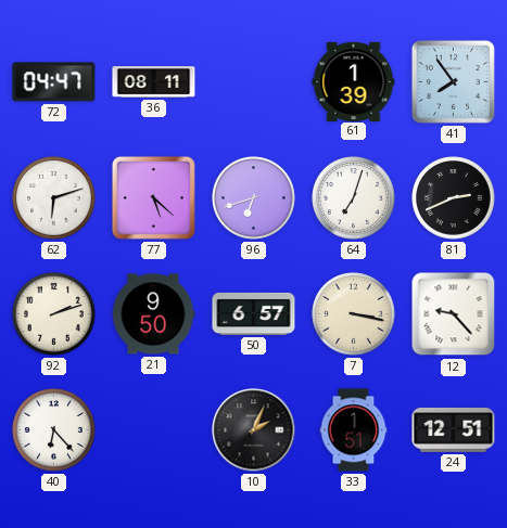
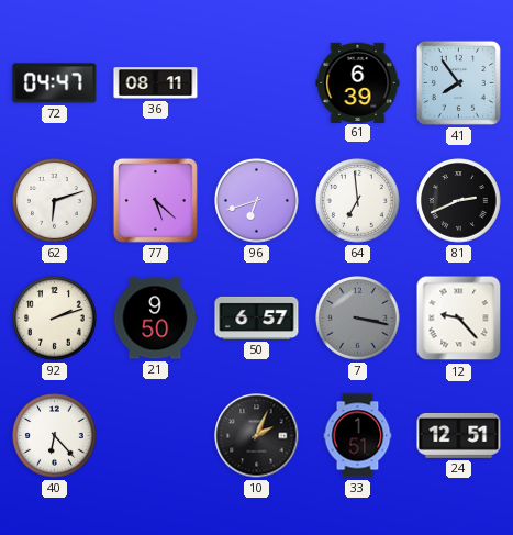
61: 1:39 -> 6:39 (358, 82)
64: 7:03 -> 6:59 (358, 201)
7 dial: cream -> grey (358, 319)
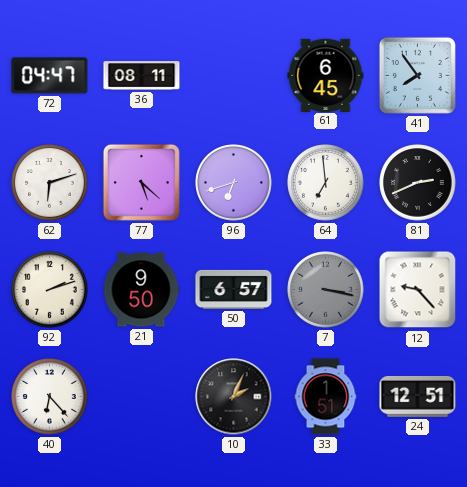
61: 6:39 -> 6:45 (326, 75)
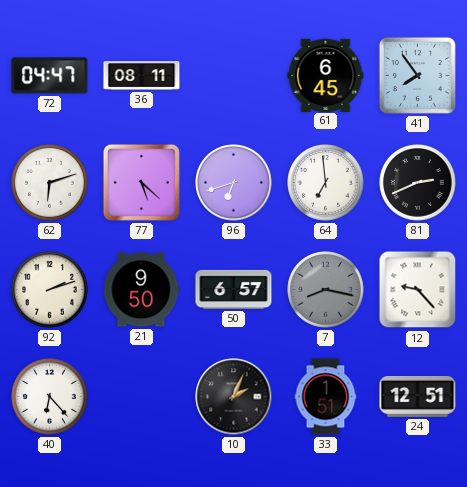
7: 3:17 -> 8:17 (326, 290)
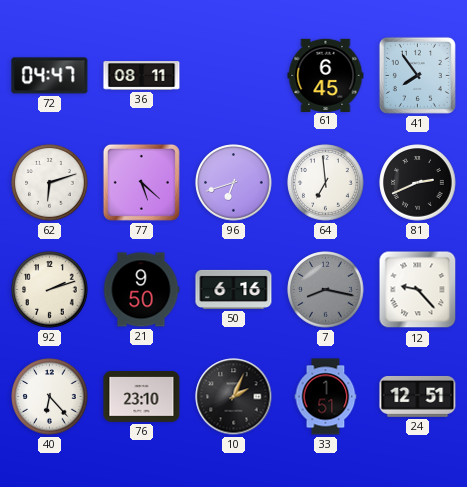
50: 6:57 -> 6:16 (234, 289)
76: none -> 23:10 (142, 397)
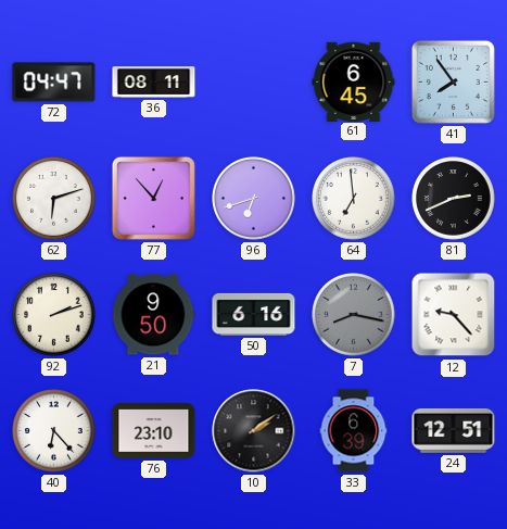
77: 5:22 -> 12:53 (153, 198)
10: 2:04 -> 2:09 (254, 431)
33: 1:51 -> 6:39 (354, 431)
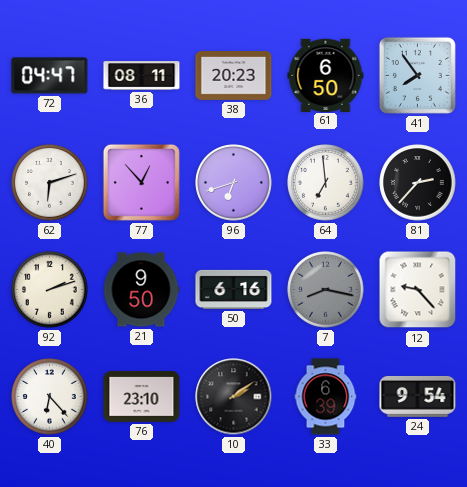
38: none -> 20:23 (234, 76)
61: 6:45 -> 6:50 (326, 75)
81: 2:41 -> 2:37 (418, 183)
24: 12:51 -> 9:54 (418, 396)
